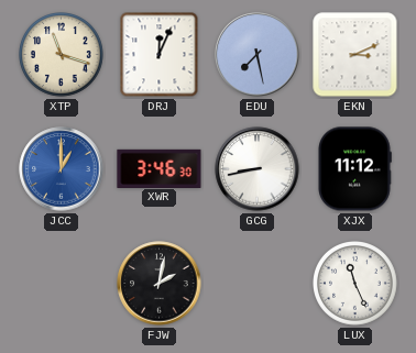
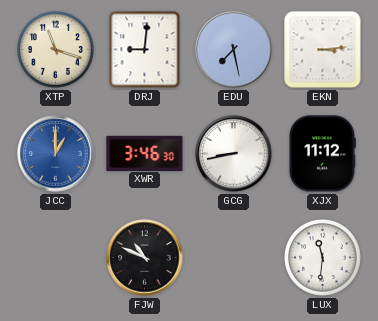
DRJ: 12:04 -> 9:01 (145, 50)
EKN: 3:11 -> 3:14 (323, 50)
FJW: 2:02 -> 10:49 (145, 258)
LUX: 11:26 -> 11:31 (323, 258)
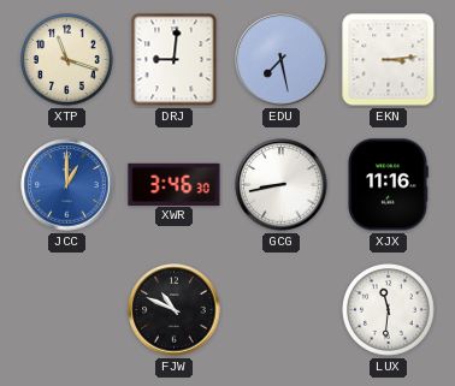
XJX: 11:12 -> 11:16 (388, 185)
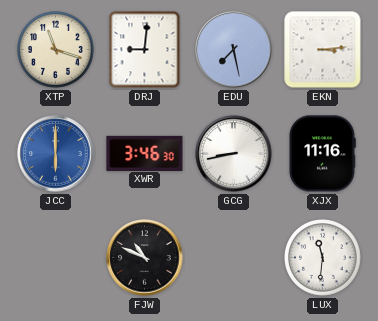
JCC: 1:00 -> 6:00 (56, 154)
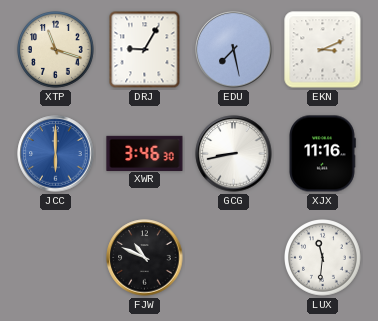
DRJ: 9:01 -> 9:05 (145, 50)
EKN: 3:14 -> 3:11 (323, 50)
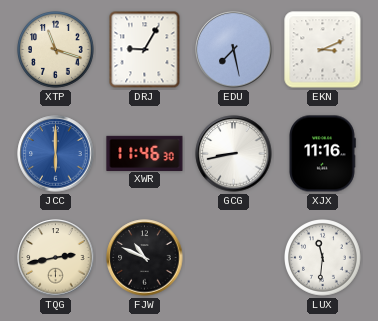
XWR: 3:46 -> 11:46 (145, 153)
TQG: none -> 2:43 (56, 258)
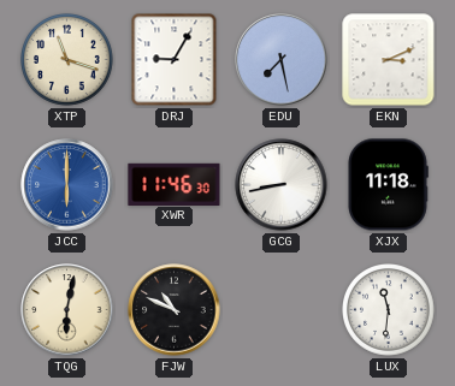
XJX: 11:16 -> 11:18 (388, 185)
TQG: 2:43 -> 6:02 (67, 310)
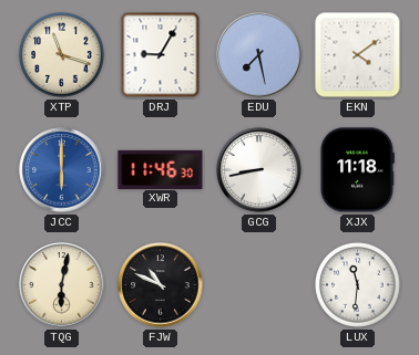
EKN: 3:11 -> 4:09 (358, 55)
